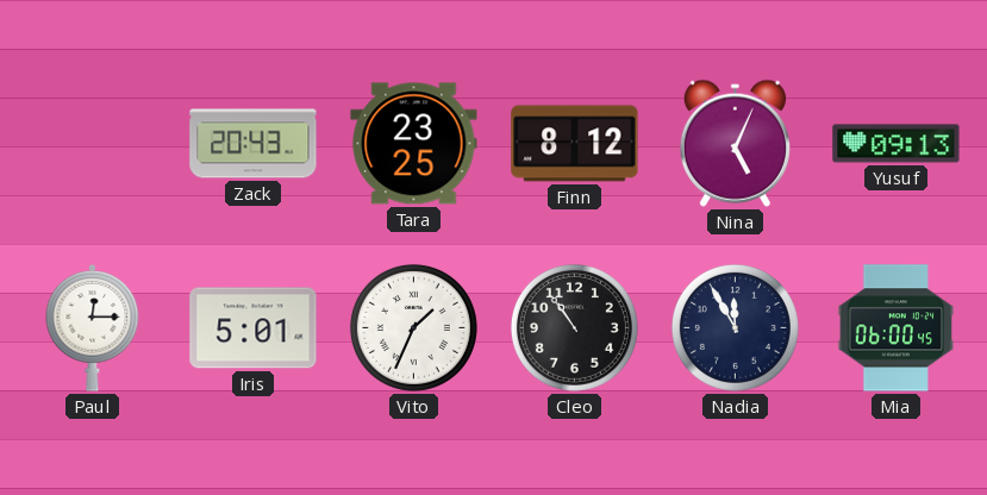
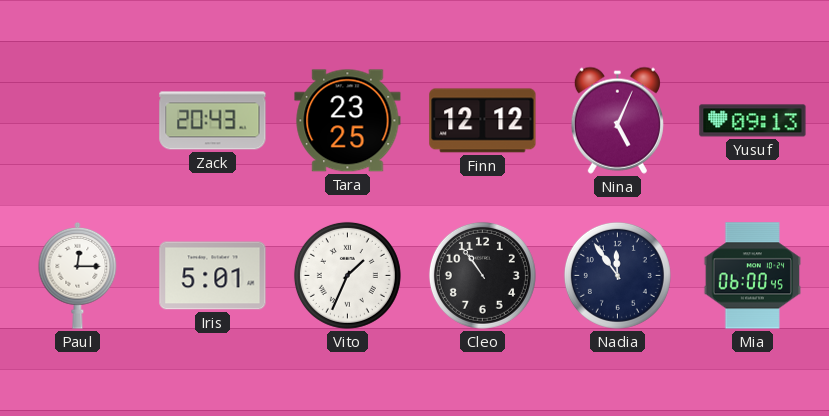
Finn: 8:12 -> 12:12 (483, 121)
Nadia: 11:55 -> 11:54 (617, 275)
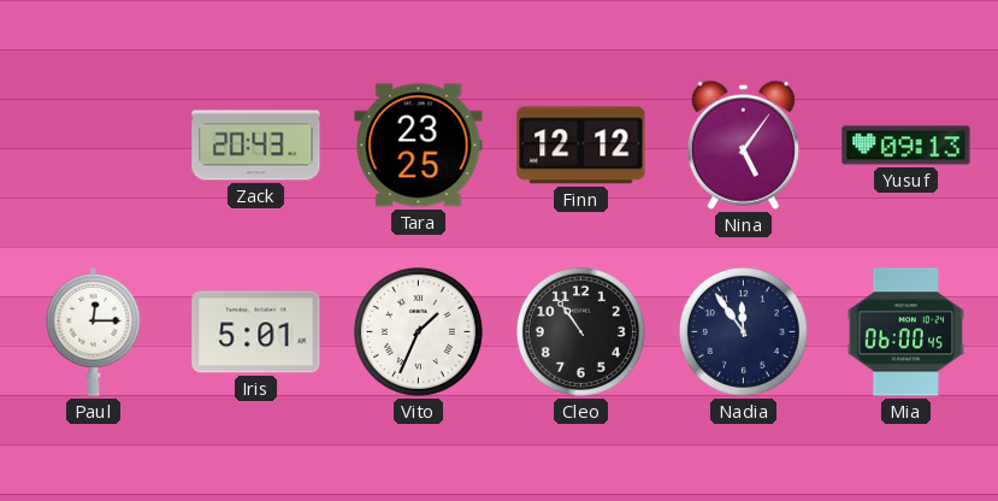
Nina: 5:04 -> 5:06 (743, 145)
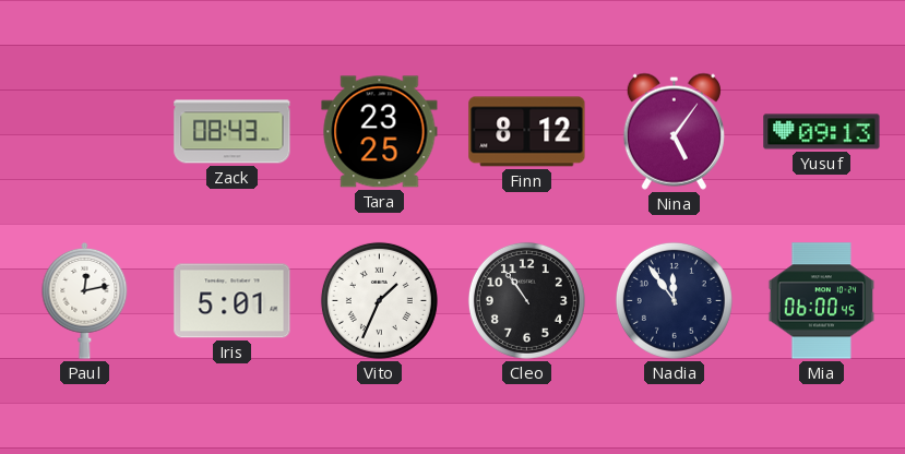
Zack: 20:43 -> 08:43 (233, 132)
Finn: 12:12 -> 8:12 (527, 132)
Paul: 12:15 -> 12:13 (85, 300)
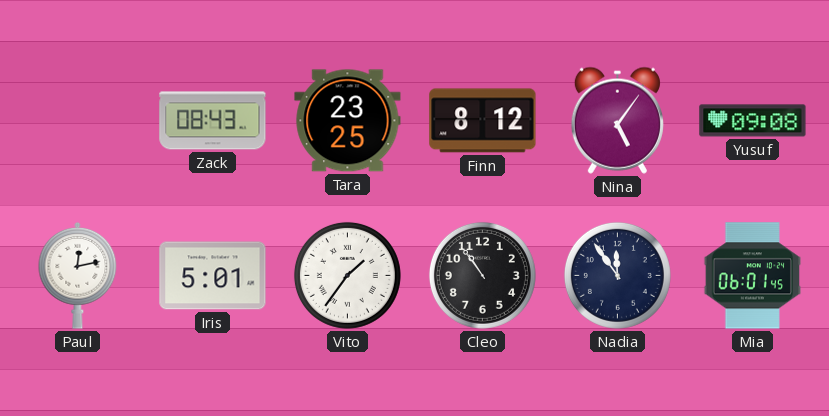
Yusuf: 09:13 -> 09:08 (753, 121)
Vito: 1:34 -> 1:36 (347, 275)
Mia: 06:00 -> 06:01 (752, 276)
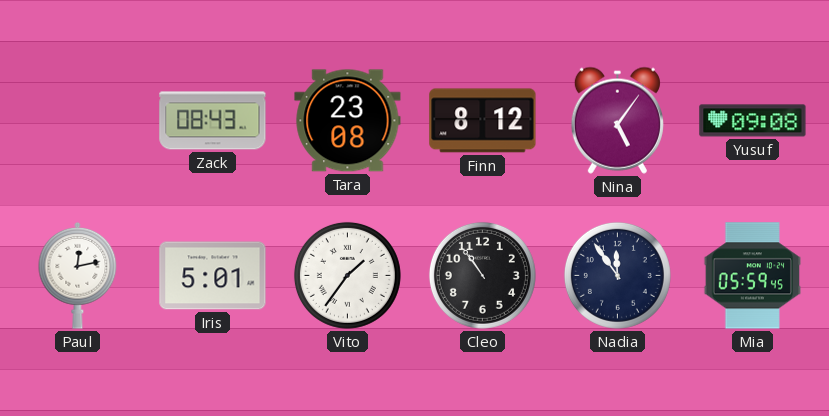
Tara: 23:25 -> 23:08 (348, 121)
Mia: 06:01 -> 05:59 (752, 276)
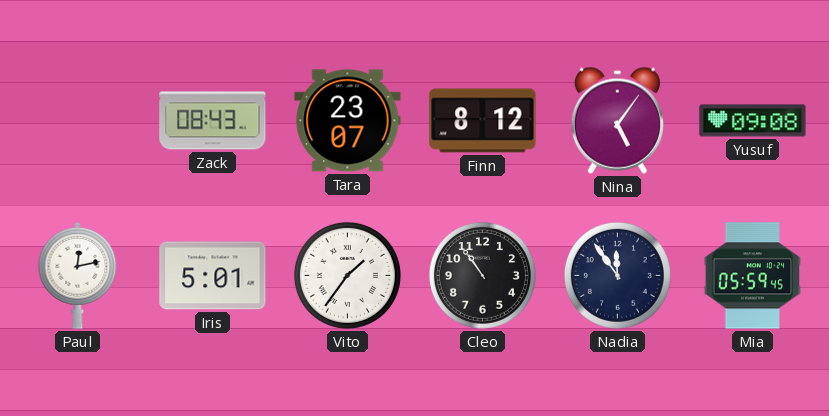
Tara: 23:08 -> 23:07 (348, 121)
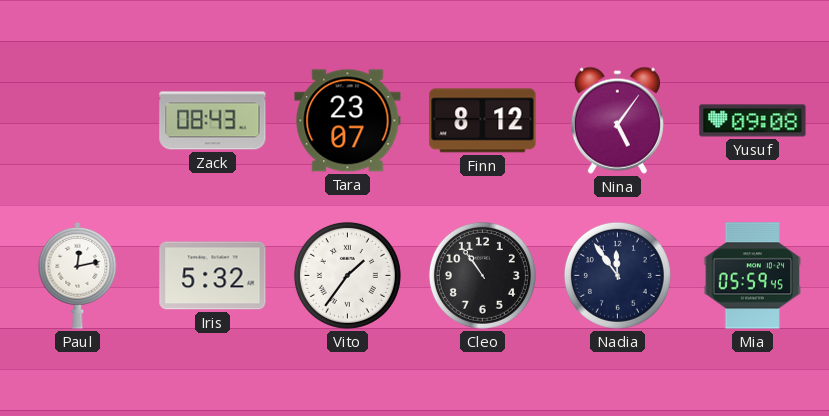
Iris: 5:01 -> 5:32 (213, 276)
